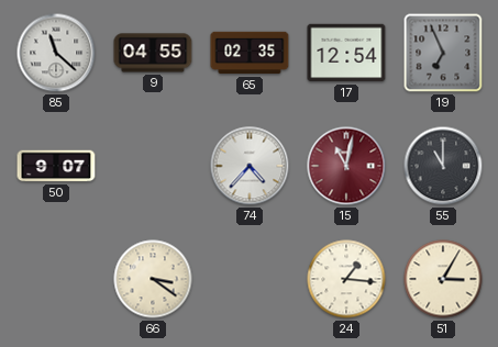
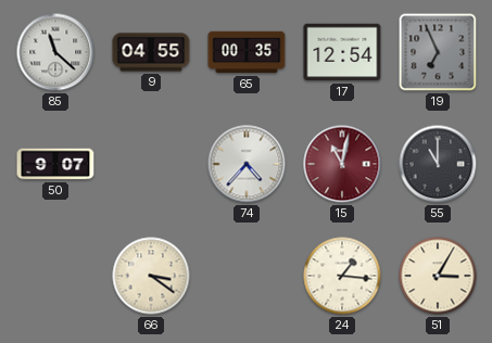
65: 02:35 -> 00:35 (247, 52)
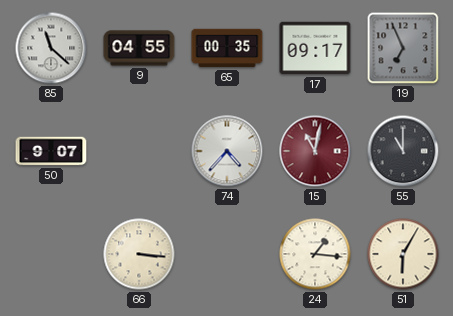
17: 12:54 -> 09:17 (315, 48)
66: 3:21 -> 3:16 (139, 254)
51: 3:05 -> 6:05 (403, 254)
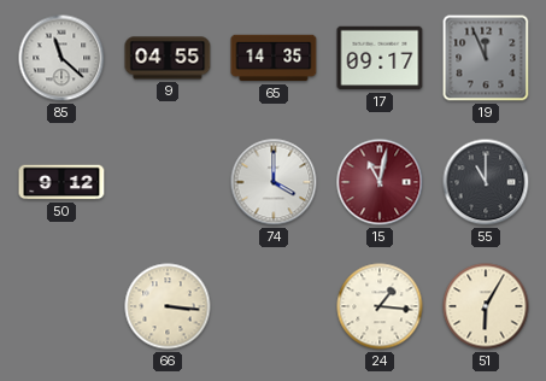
65: 00:35 -> 14:35 (274, 58)
19: 6:56 -> 11:56 (486, 58)
50: 9:07 -> 9:12 (61, 182)
74: 4:37 -> 4:00 (274, 182)
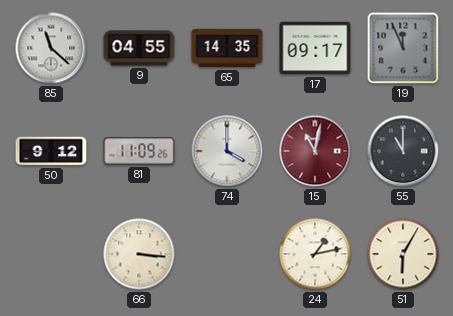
81: none -> 11:09 (139, 151)
24: 1:16 -> 1:13 (315, 254)
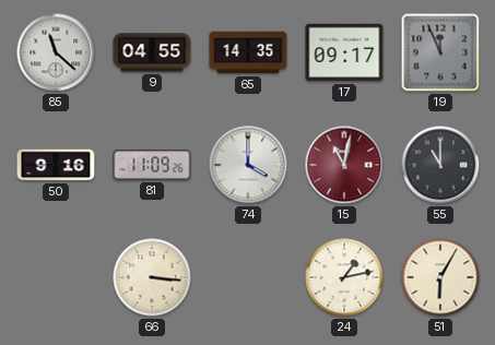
50: 9:12 -> 9:16 (56, 165)
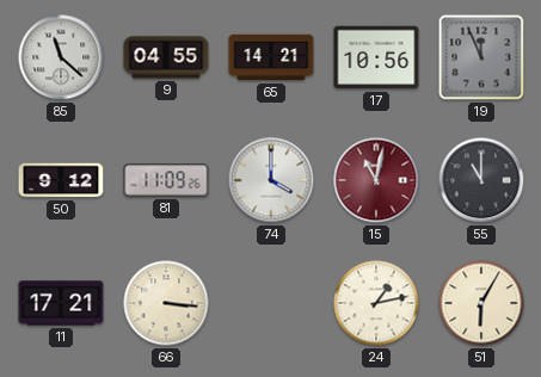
65: 14:35 -> 14:21 (271, 57)
17: 09:17 -> 10:56 (376, 57)
50: 9:16 -> 9:12 (61, 180)
11: none -> 17:21 (61, 303)
